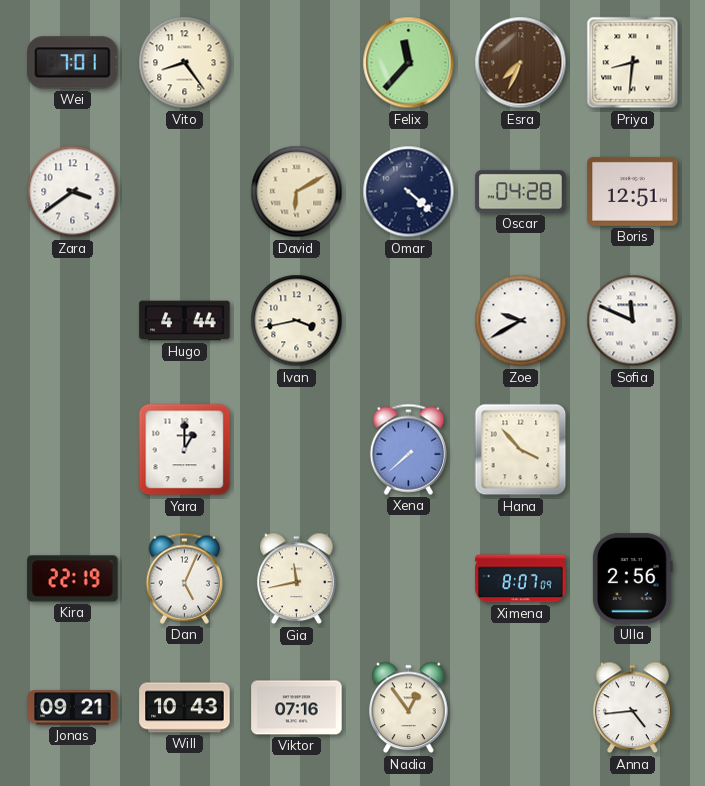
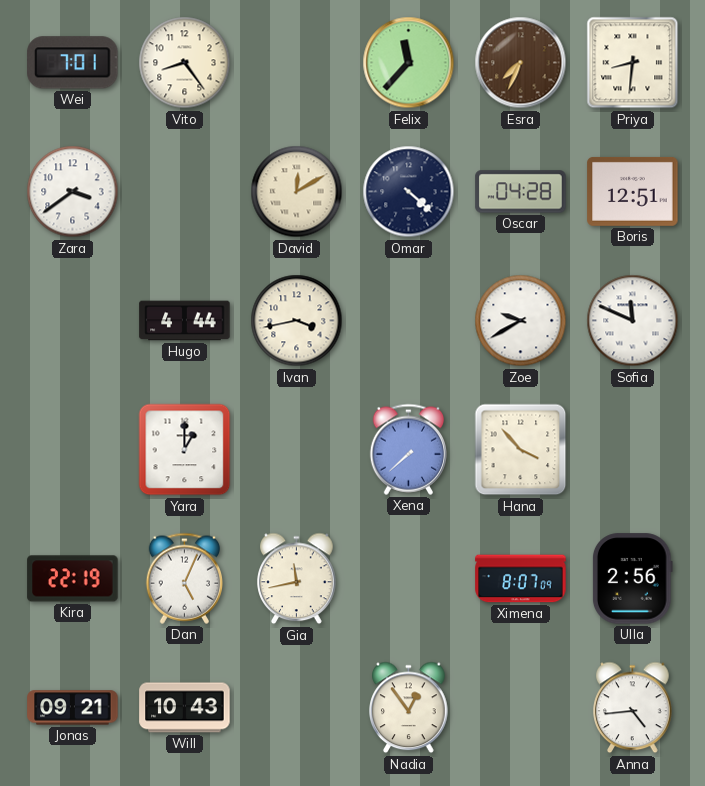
David: 6:10 -> 12:10 (297, 192)
Viktor: 07:16 -> none (297, 708)
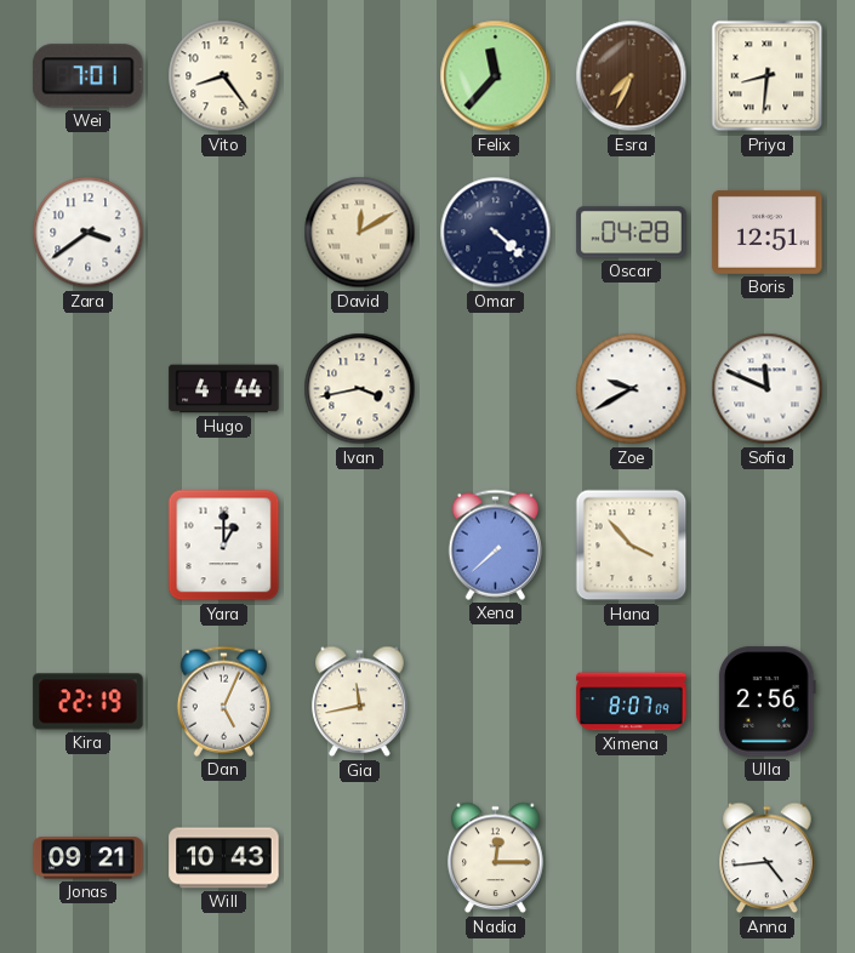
Nadia: 12:54 -> 12:15 (496, 858)
